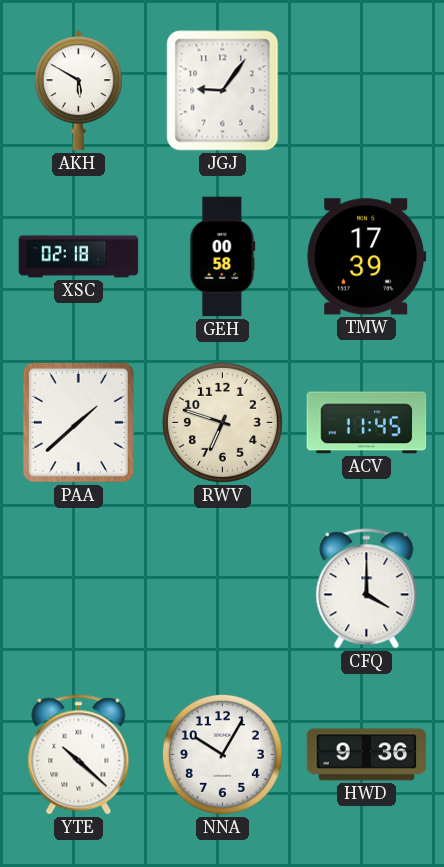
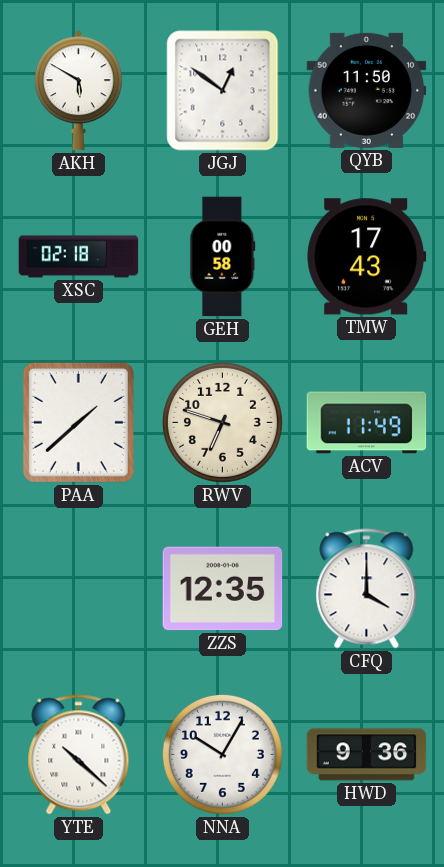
JGJ: 9:06 -> 12:51 (223, 91)
QYB: none -> 11:50 (367, 90)
TMW: 17:39 -> 17:43 (367, 257)
ACV: 11:45 -> 11:49 (367, 423)
ZZS: none -> 12:35 (223, 589)
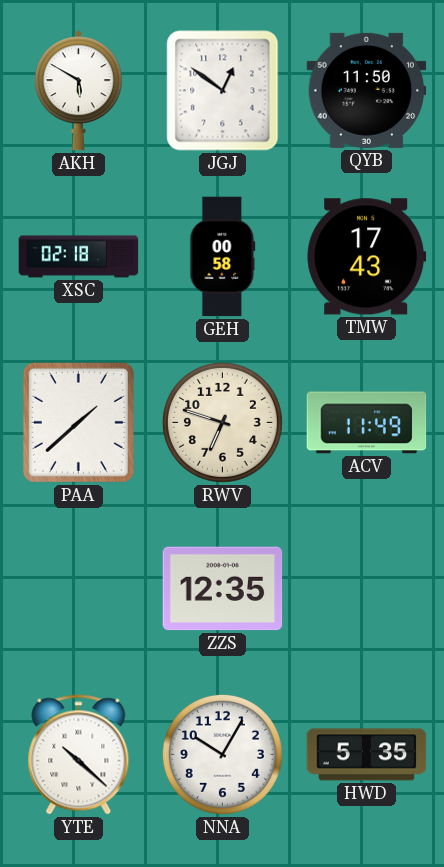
CFQ: 4:00 -> none (367, 589)
HWD: 9:36 -> 5:35 (367, 755)
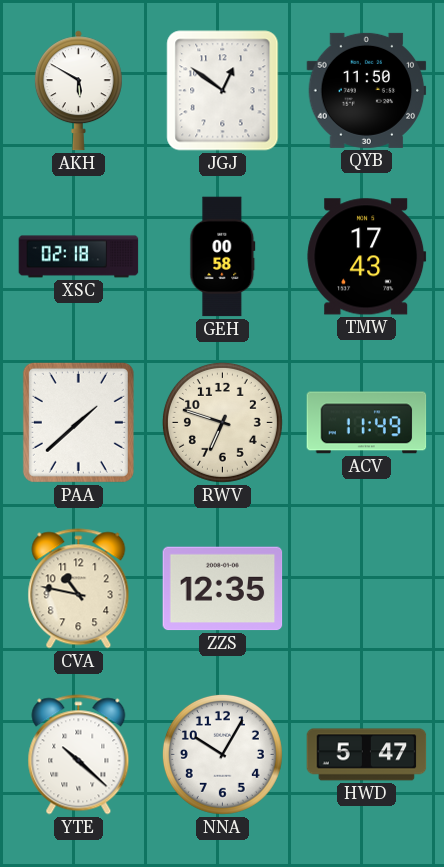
CVA: none -> 10:47 (79, 589)
HWD: 5:35 -> 5:47 (367, 755)
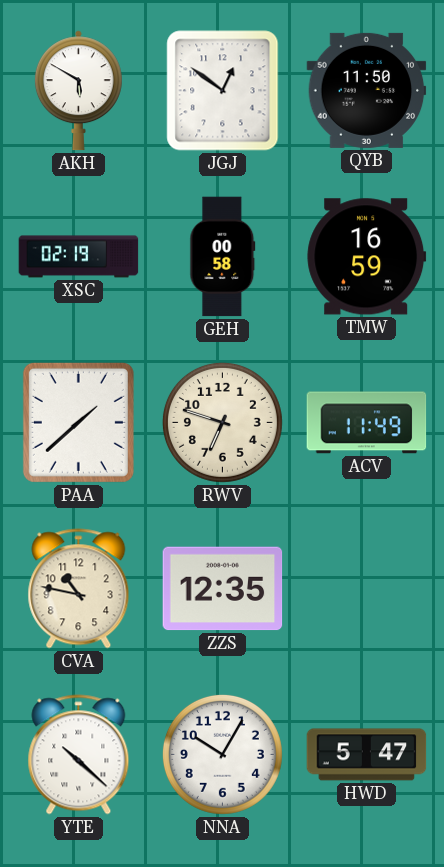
XSC: 02:18 -> 02:19 (79, 257)
TMW: 17:43 -> 16:59 (367, 257)
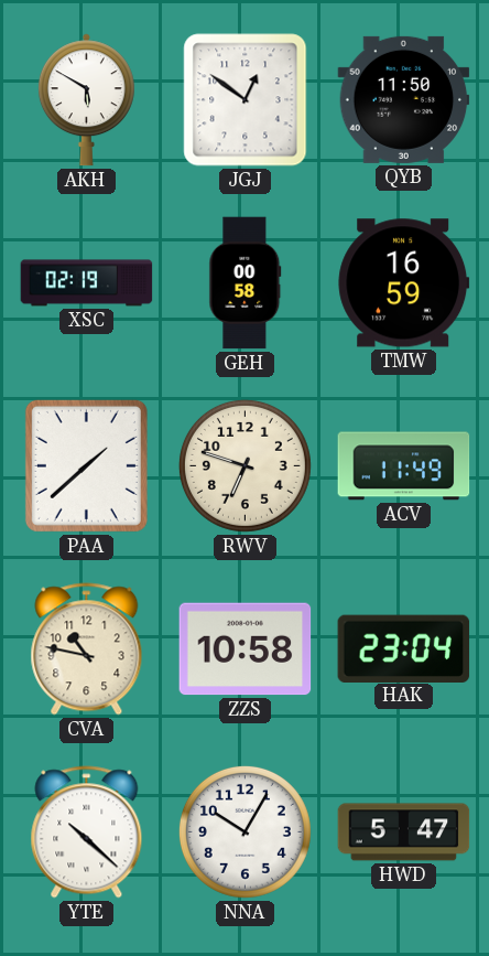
ZZS: 12:35 -> 10:58 (246, 649)
HAK: none -> 23:04 (404, 648)
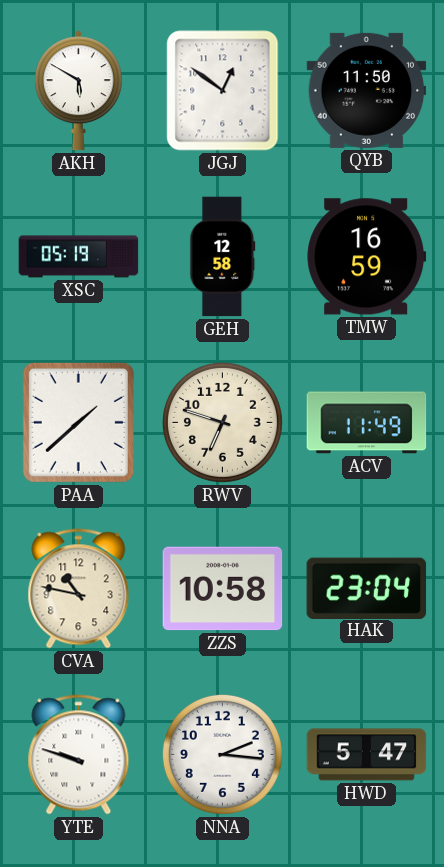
XSC: 02:19 -> 05:19 (79, 257)
GEH: 00:58 -> 12:58 (223, 257)
YTE: 10:22 -> 9:48 (79, 755)
NNA: 10:05 -> 2:16 (222, 754)
